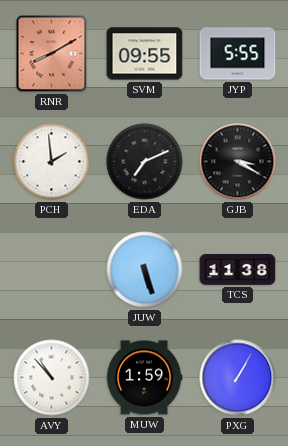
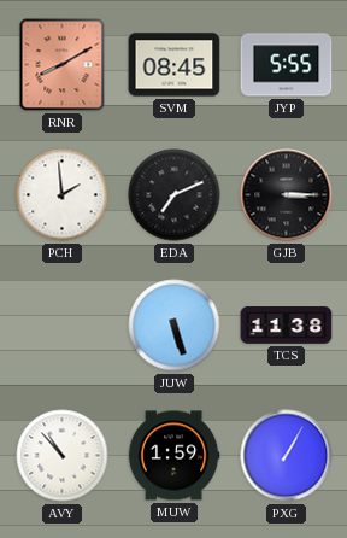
SVM: 09:55 -> 08:45 (175, 65)
GJB: 3:20 -> 3:15 (287, 195)
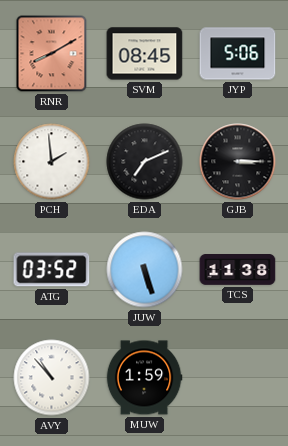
JYP: 5:55 -> 5:06 (238, 54)
ATG: none -> 03:52 (52, 270)
PXG: 1:05 -> none (287, 456)
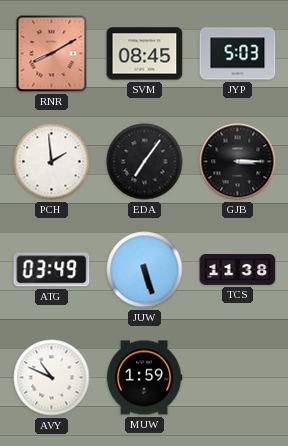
JYP: 5:06 -> 5:03 (238, 54)
EDA: 7:11 -> 7:06 (145, 162)
ATG: 03:52 -> 03:49 (52, 270)
AVY: 10:53 -> 10:49 (52, 378)
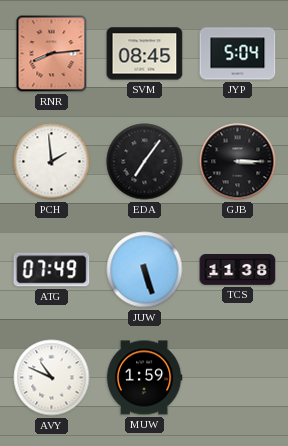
RNR: 8:10 -> 8:14 (52, 54)
JYP: 5:03 -> 5:04 (238, 54)
ATG: 03:49 -> 07:49 (52, 270)
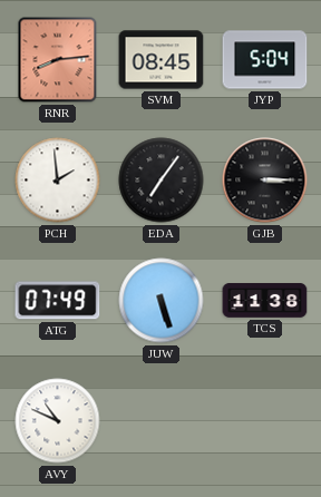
MUW: 1:59 -> none (144, 378)
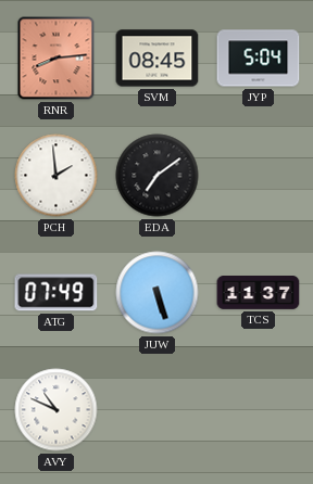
EDA: 7:06 -> 7:09 (158, 176)
GJB: 3:15 -> none (265, 181)
TCS: 11:38 -> 11:37 (259, 293)
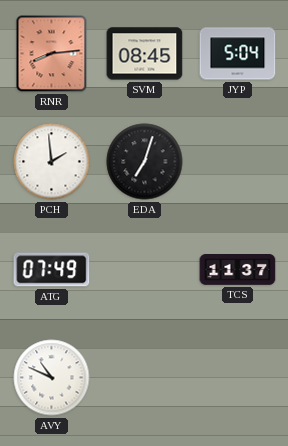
EDA: 7:09 -> 7:03 (145, 162)
JUW: 5:27 -> none (158, 293)
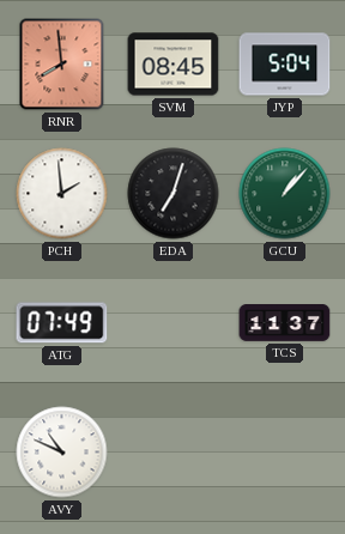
RNR: 8:14 -> 7:59 (62, 65)
GCU: none -> 1:07 (285, 194)
